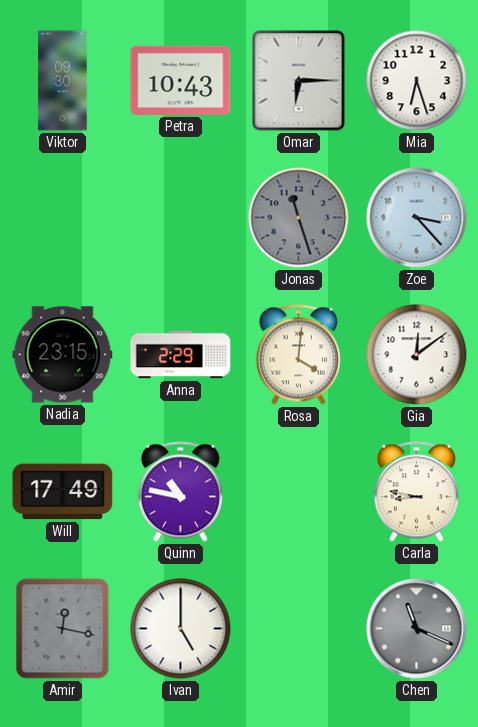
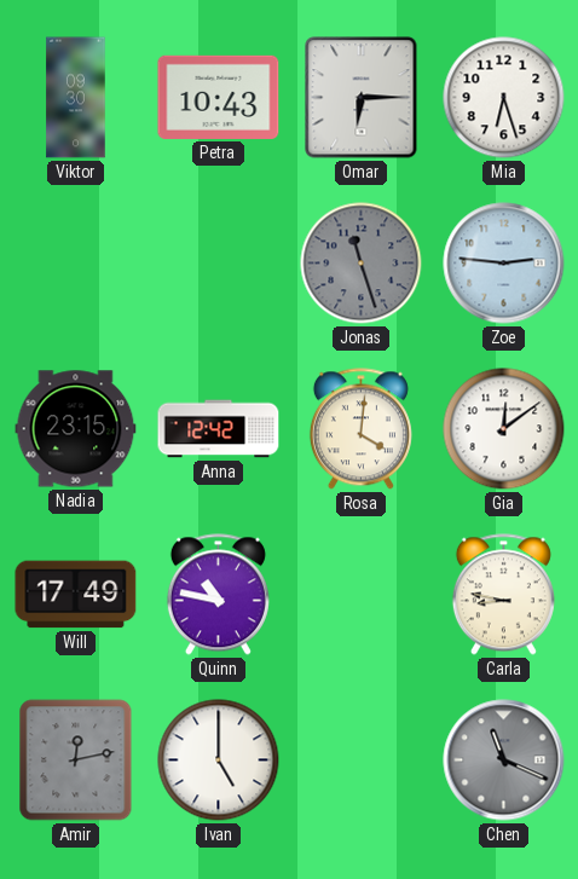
Zoe: 3:23 -> 2:46 (504, 264)
Anna: 2:29 -> 12:42 (219, 429)
Amir: 12:17 -> 12:13 (76, 761)
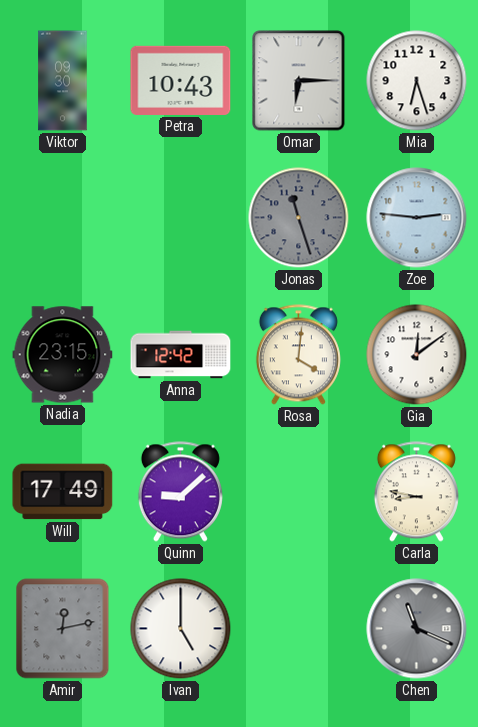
Quinn: 10:47 -> 9:08 (180, 492)
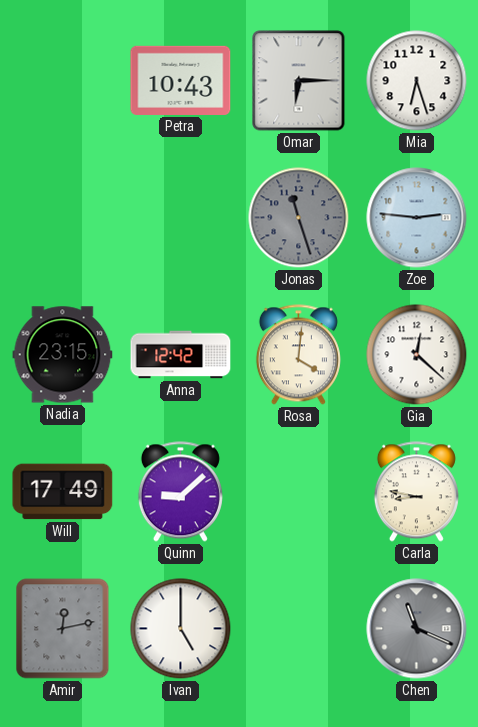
Viktor: 09:30 -> none (63, 81)
Gia: 12:09 -> 12:22 (417, 355)
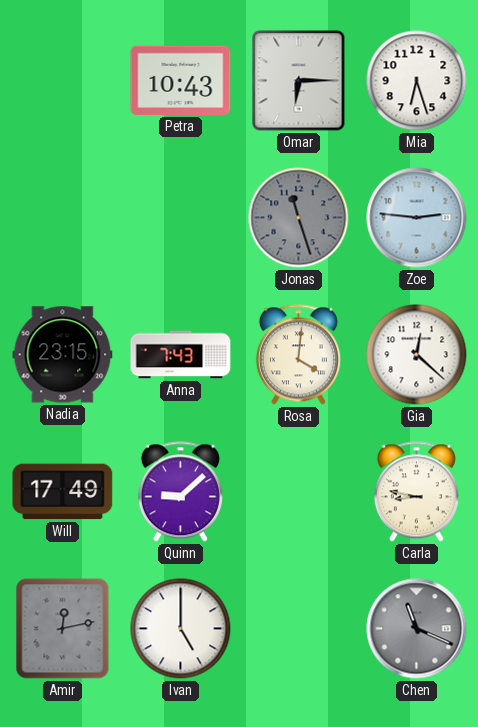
Anna: 12:42 -> 7:43 (181, 355)
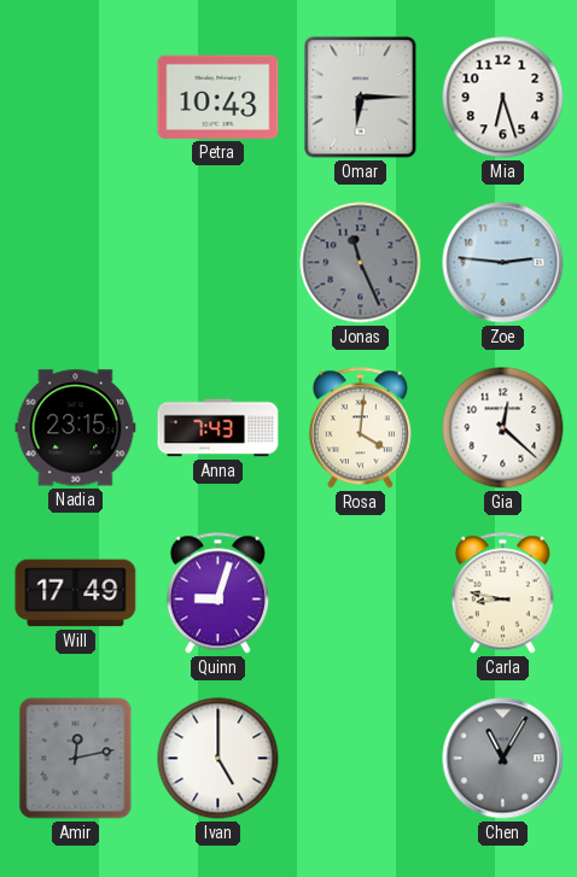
Jonas: 11:27 -> 11:26 (361, 263)
Quinn: 9:08 -> 9:03 (217, 594)
Chen: 11:19 -> 11:05 (503, 759)
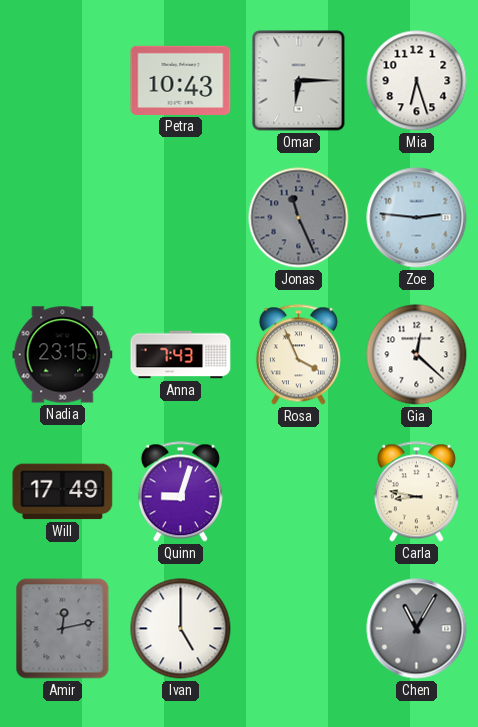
Rosa: 4:01 -> 3:56 (298, 355)
